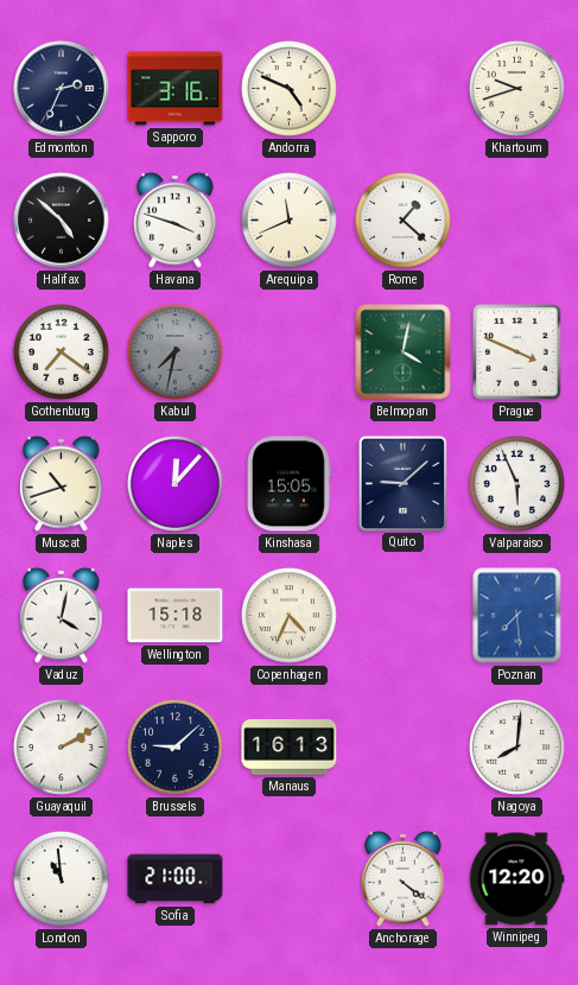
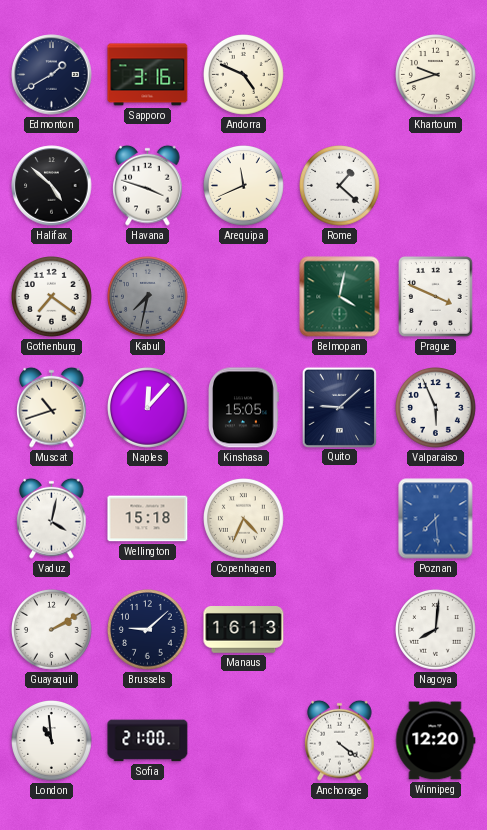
Edmonton: 2:34 -> 1:40 (52, 75)
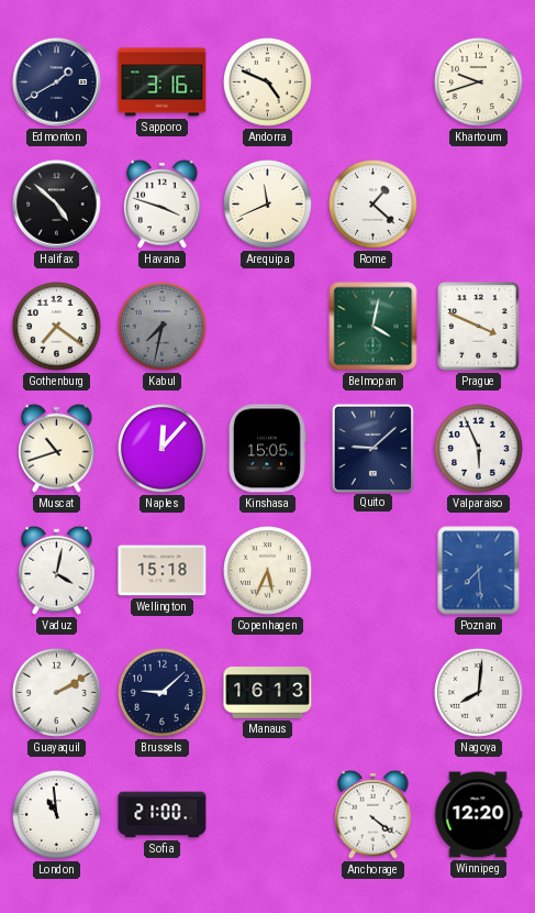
Copenhagen: 4:34 -> 5:34 (268, 571)
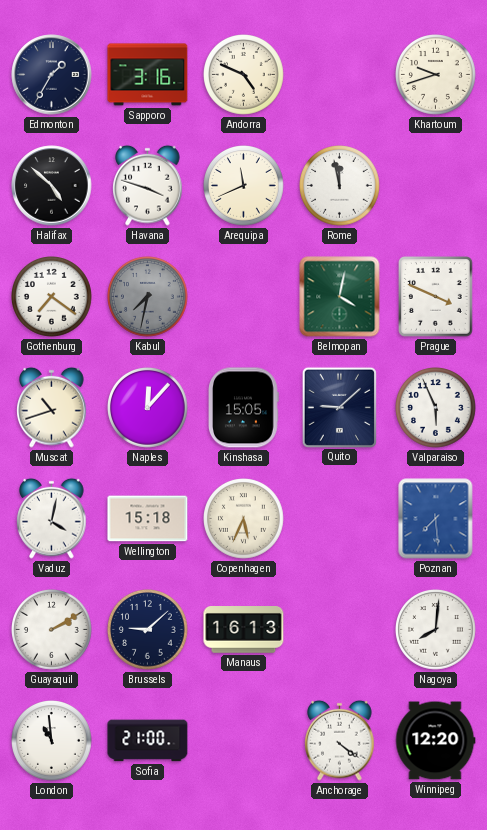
Edmonton: 1:40 -> 1:35 (52, 75)
Rome: 1:22 -> 11:58 (340, 186)
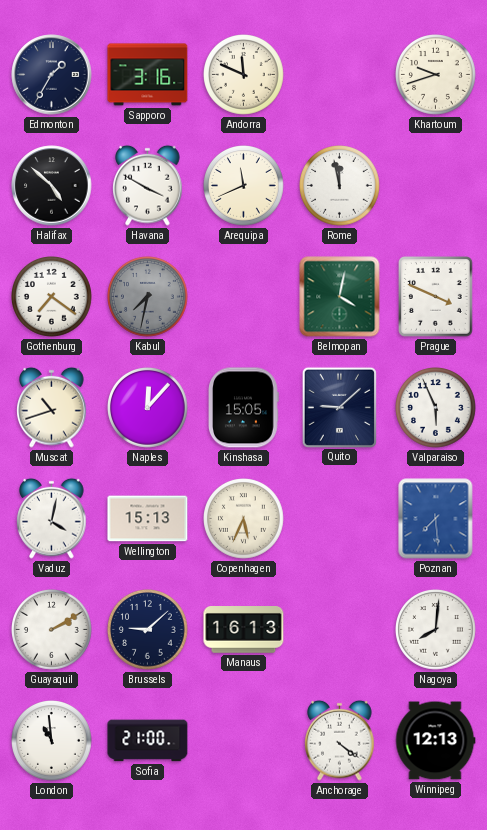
Andorra: 4:49 -> 11:49 (244, 75)
Havana: 3:48 -> 3:50 (148, 185)
Wellington: 15:18 -> 15:13 (148, 519)
Winnipeg: 12:20 -> 12:13 (435, 741)
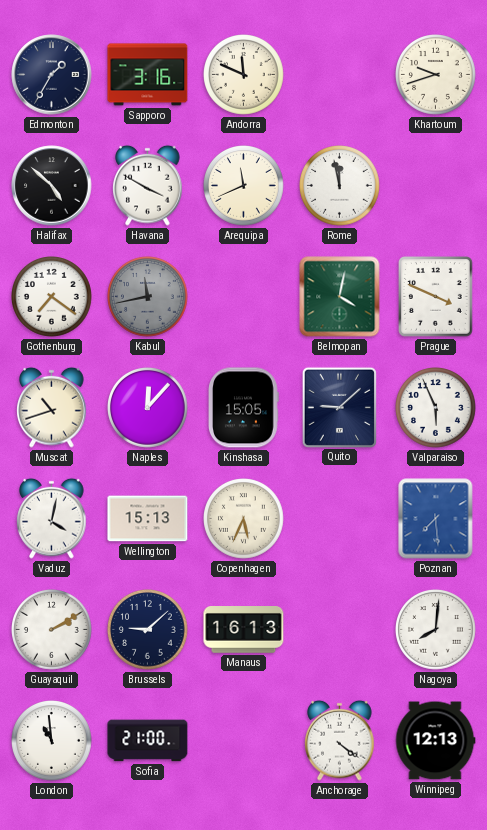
Kabul: 7:32 -> 11:43 (148, 297)
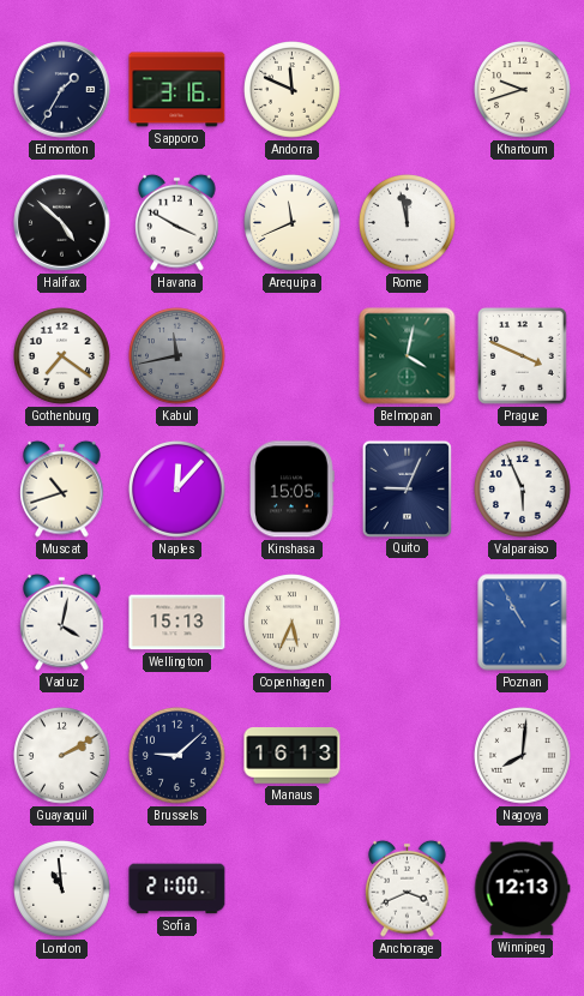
Quito: 9:08 -> 9:04 (407, 488)
Poznan: 7:29 -> 10:55 (523, 623)
Anchorage: 4:21 -> 3:41 (408, 888)
